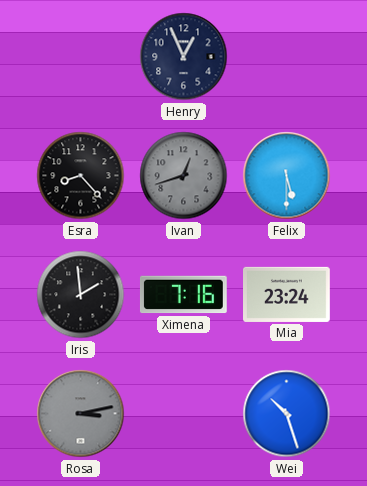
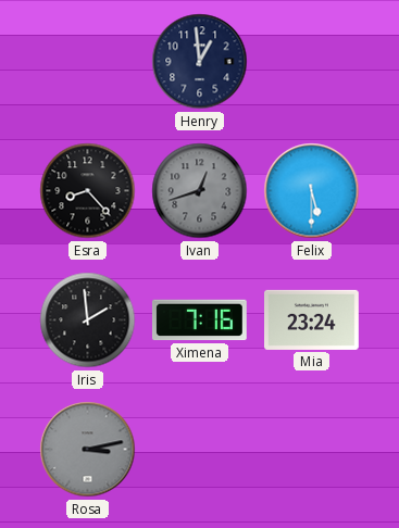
Henry: 12:56 -> 12:59 (200, 62)
Wei: 10:27 -> none (287, 414)
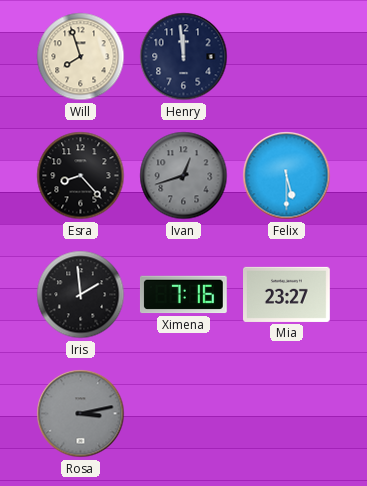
Will: none -> 7:57 (81, 57)
Henry: 12:59 -> 11:59 (184, 57)
Mia: 23:24 -> 23:27 (287, 294)
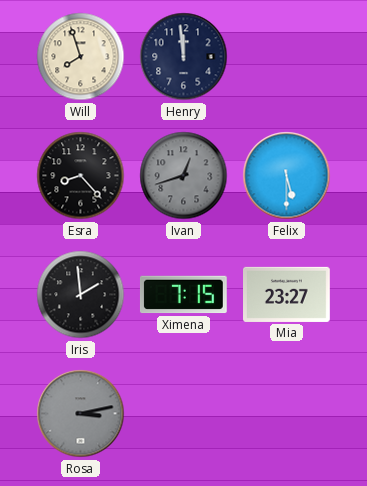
Ximena: 7:16 -> 7:15 (183, 295)
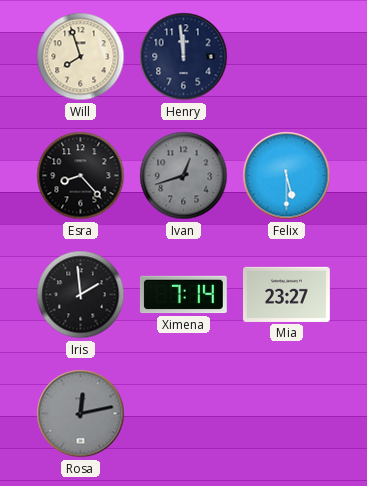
Ximena: 7:15 -> 7:14 (183, 295)
Rosa: 3:13 -> 12:13 (81, 414)
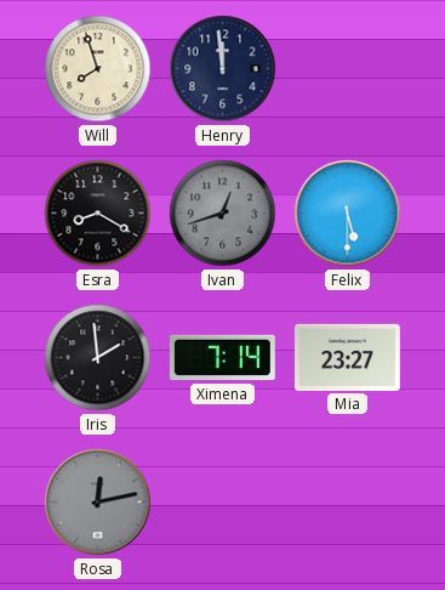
Esra: 8:23 -> 8:20 (98, 214)
